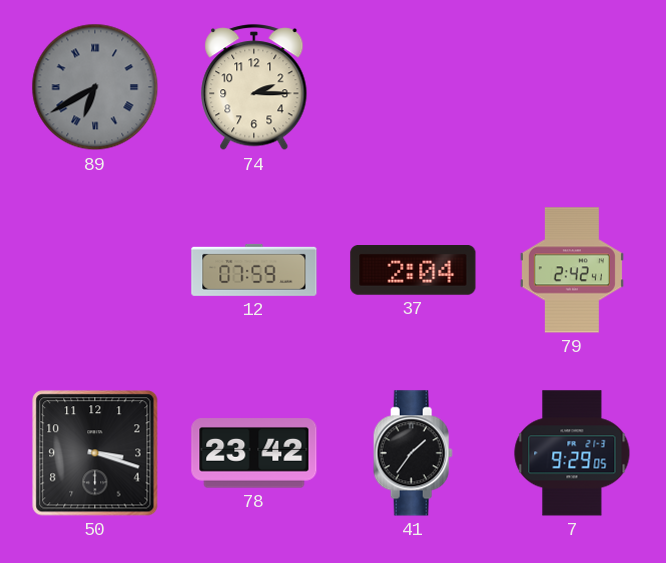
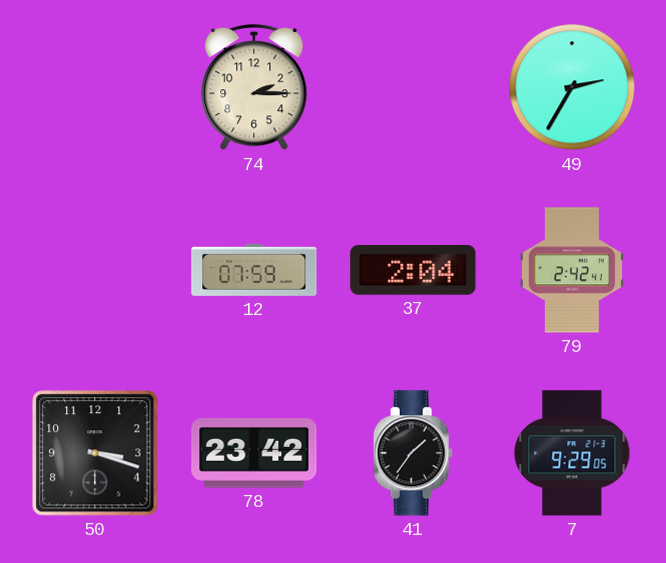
89: 6:40 -> none (95, 87)
49: none -> 2:35 (572, 87)
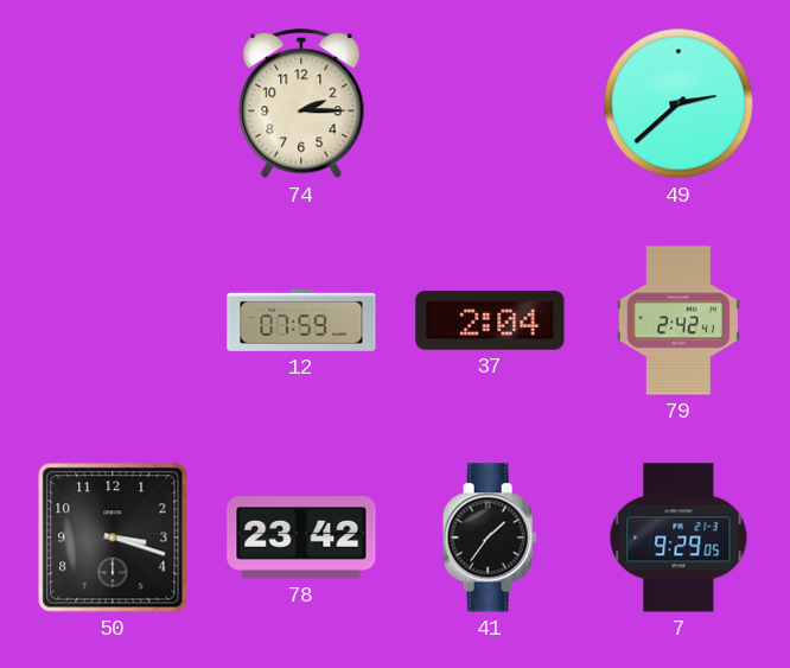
49: 2:35 -> 2:38 (678, 103)
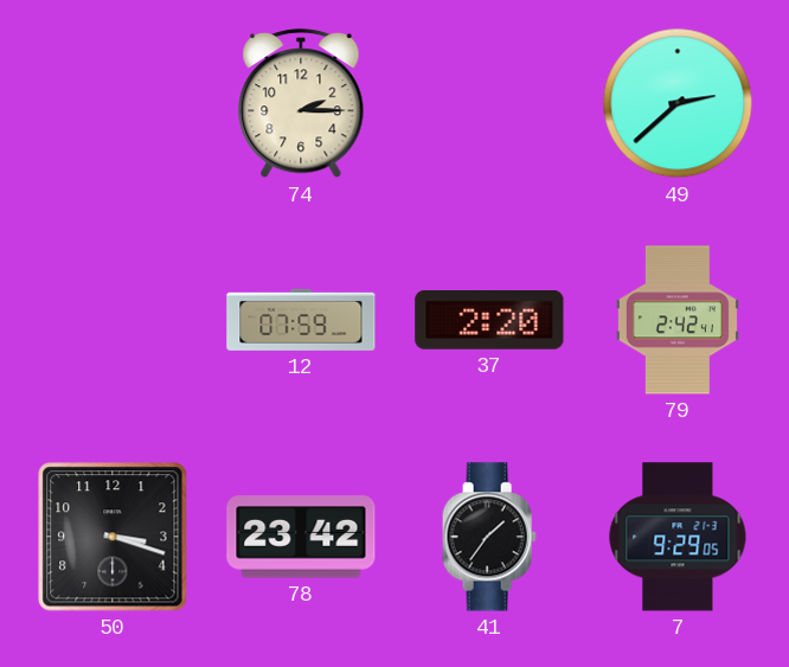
37: 2:04 -> 2:20 (489, 321)
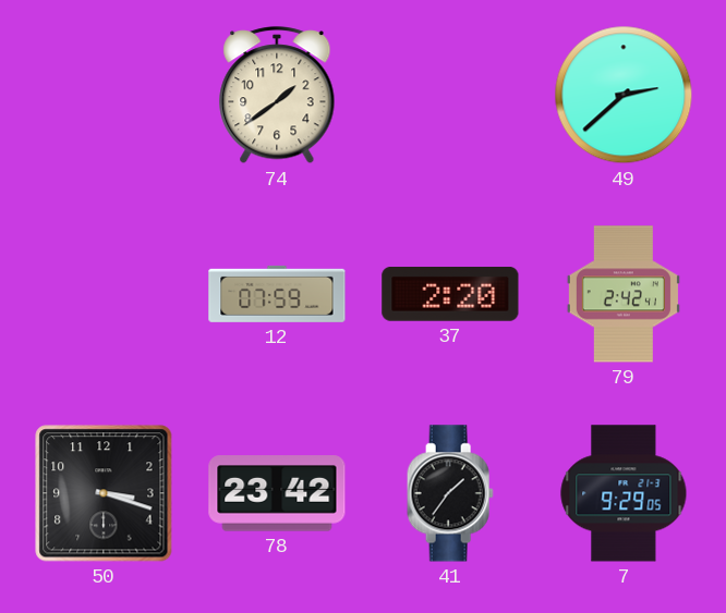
74: 2:15 -> 1:39 (277, 96)
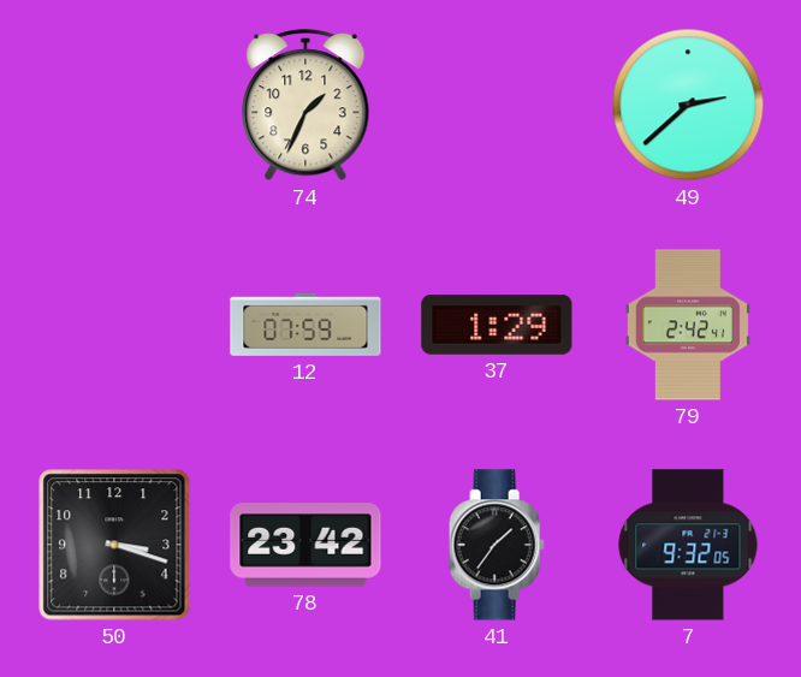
74: 1:39 -> 1:34 (305, 106)
37: 2:20 -> 1:29 (497, 326)
7: 9:29 -> 9:32 (688, 545)
